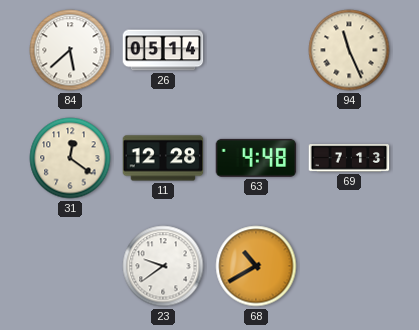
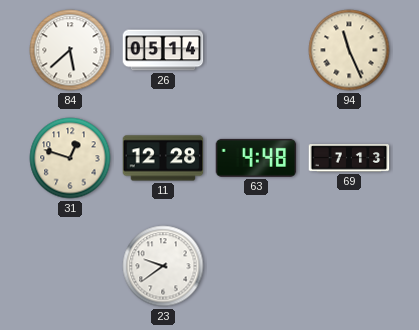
31: 12:21 -> 12:48 (70, 158)
68: 10:40 -> none (256, 266)
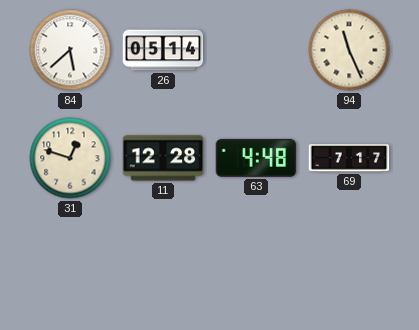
69: 7:13 -> 7:17 (349, 158)
23: 9:39 -> none (163, 266)
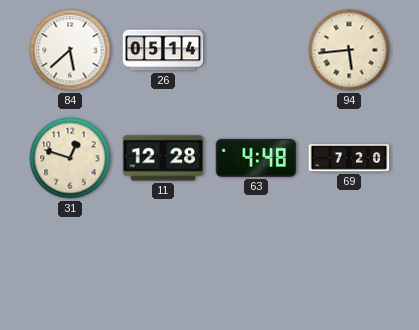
94: 11:26 -> 5:44 (349, 50)
69: 7:17 -> 7:20 (349, 158)
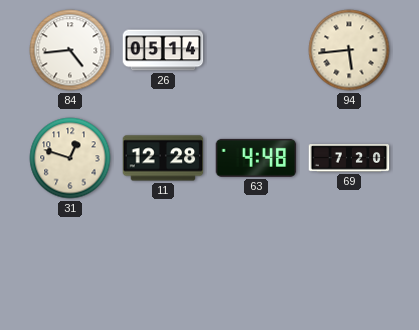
84: 5:38 -> 4:44 (70, 50)
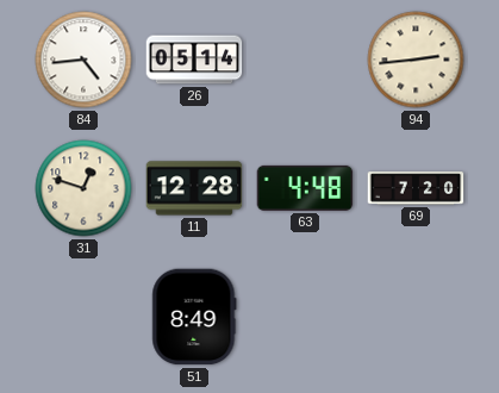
94: 5:44 -> 2:44 (416, 60)
51: none -> 8:49 (194, 317)
